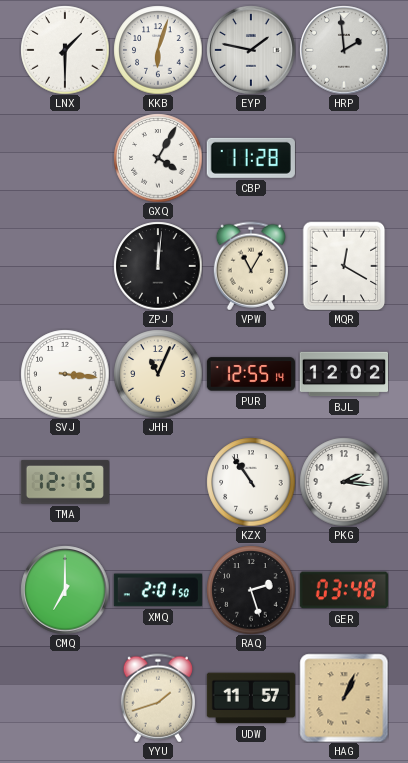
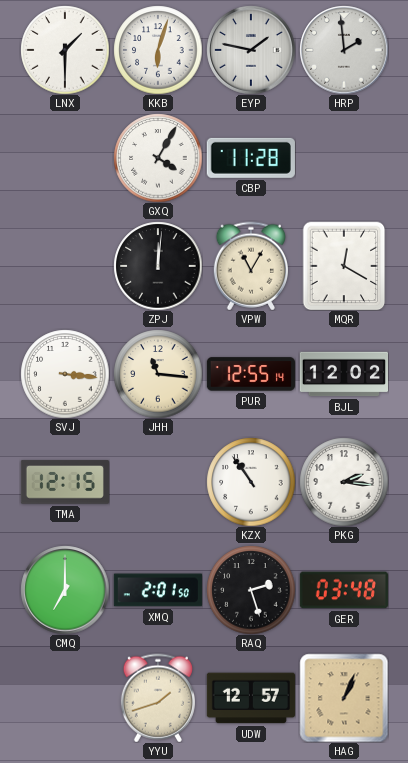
JHH: 11:04 -> 11:16 (158, 374)
UDW: 11:57 -> 12:57 (251, 698)
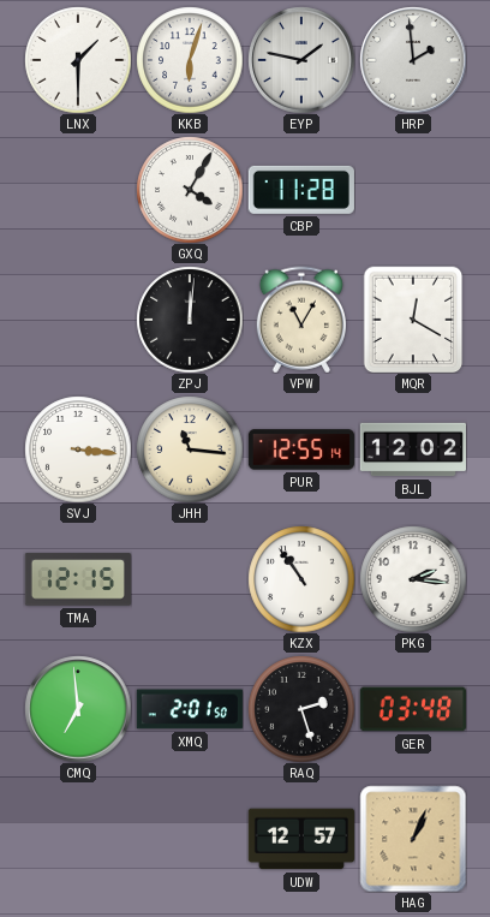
CMQ: 7:00 -> 6:59 (78, 709)
YYU: 1:42 -> none (158, 698)
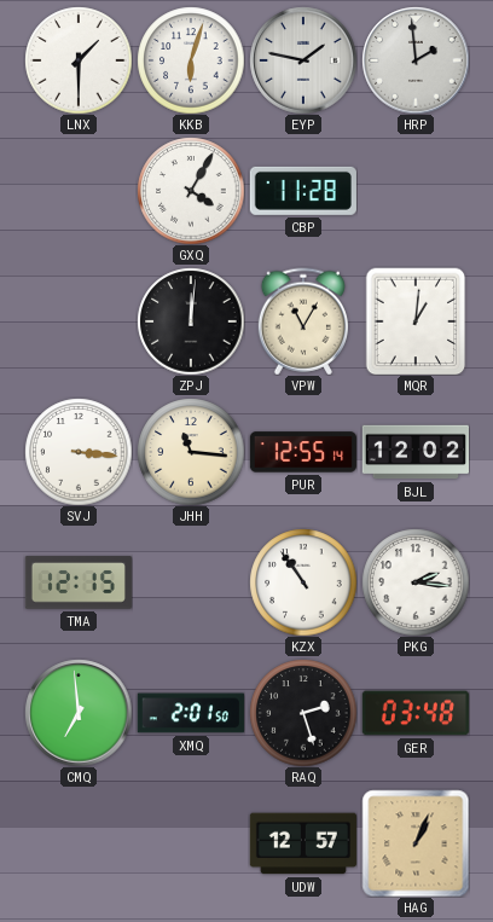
MQR: 12:20 -> 1:01 (416, 321)
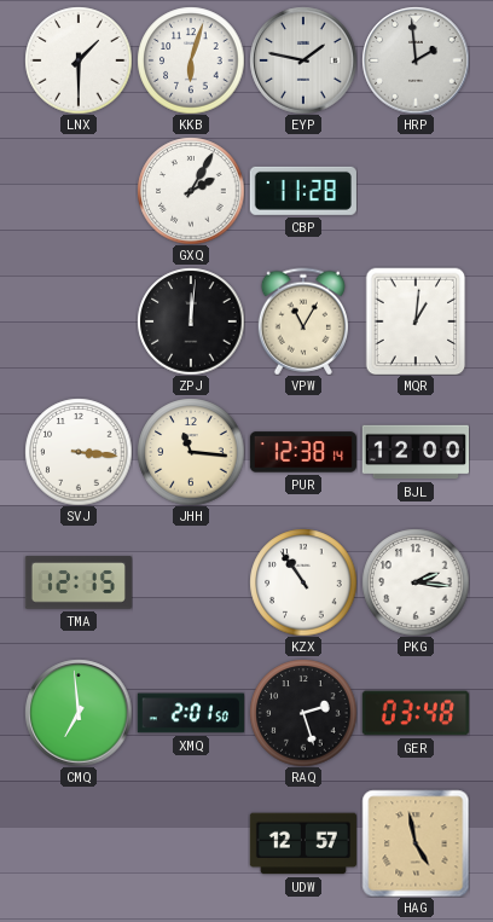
GXQ: 4:05 -> 2:05 (191, 191)
PUR: 12:55 -> 12:38 (302, 452)
BJL: 12:02 -> 12:00 (414, 452)
HAG: 1:04 -> 4:58 (416, 843)
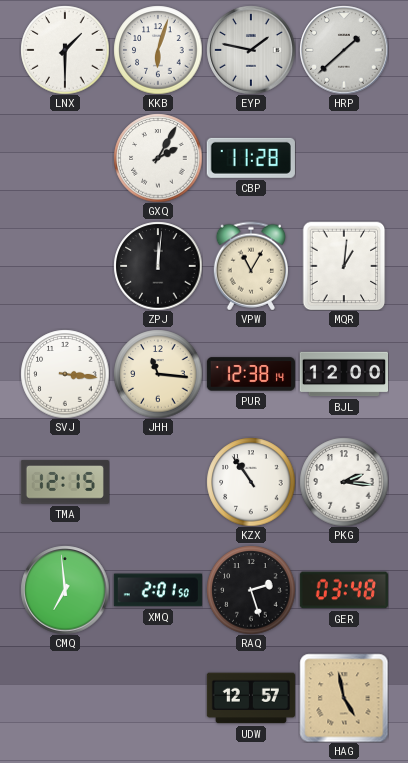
HRP: 1:59 -> 1:38 (344, 50)
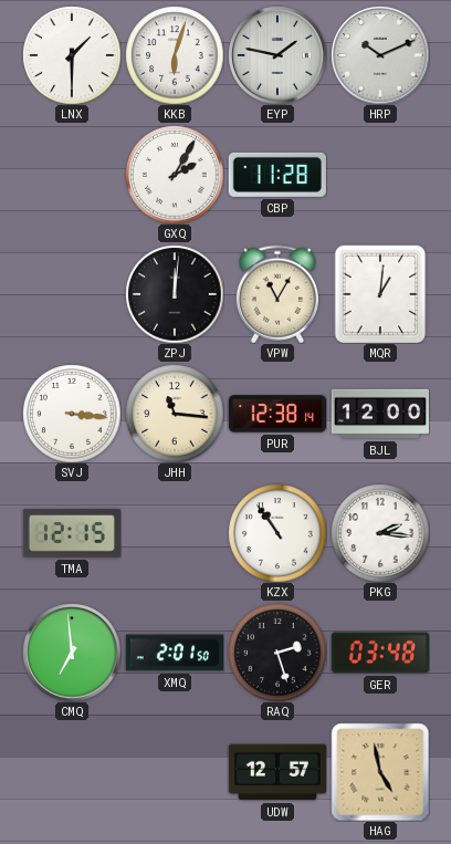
HRP: 1:38 -> 10:11 (380, 55)
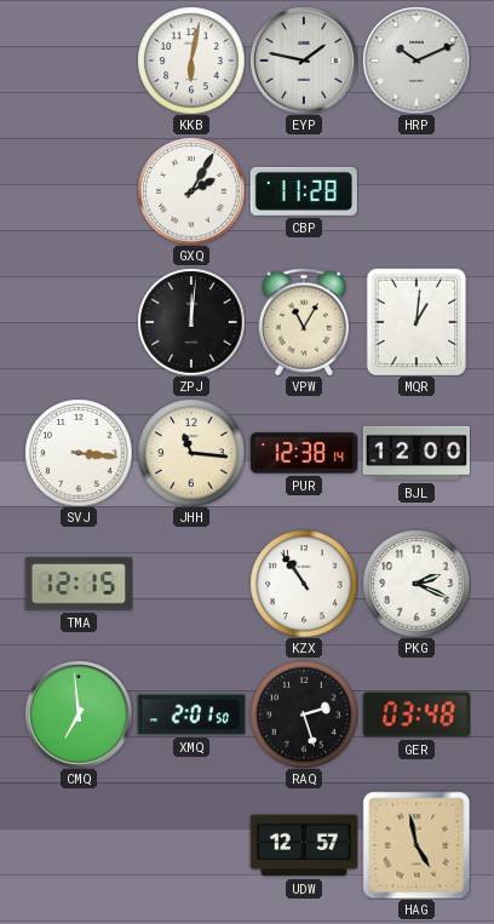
LNX: 1:30 -> none (72, 55)
KKB: 6:03 -> 6:02 (191, 61)
PKG: 2:16 -> 2:19 (417, 584)
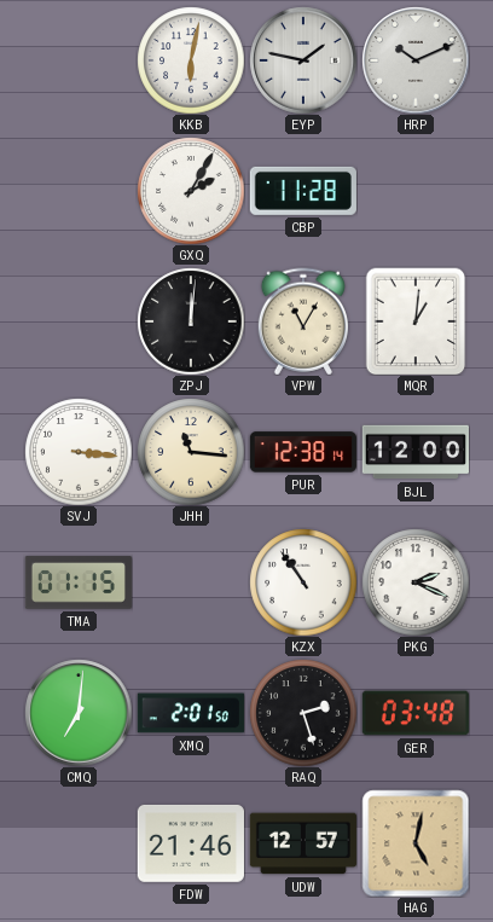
TMA: 12:15 -> 01:15 (79, 582)
CMQ: 6:59 -> 7:01 (79, 713)
FDW: none -> 21:46 (191, 843)
HAG: 4:58 -> 5:02 (416, 843)
